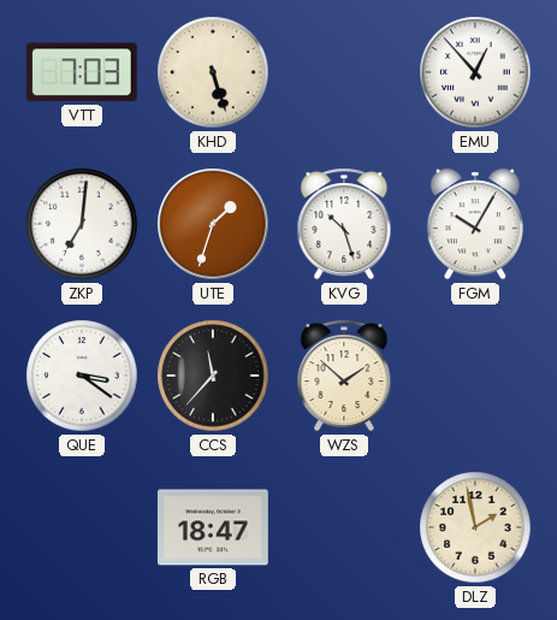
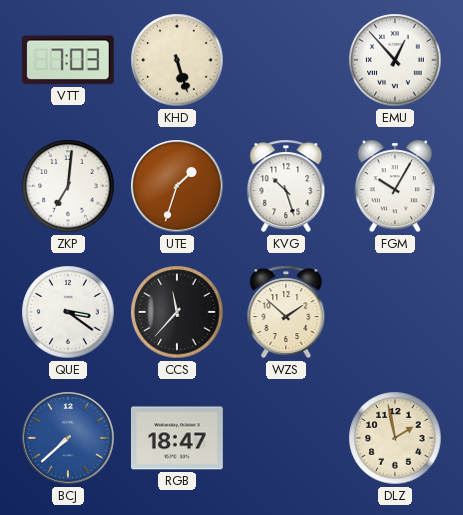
BCJ: none -> 7:38 (68, 438)
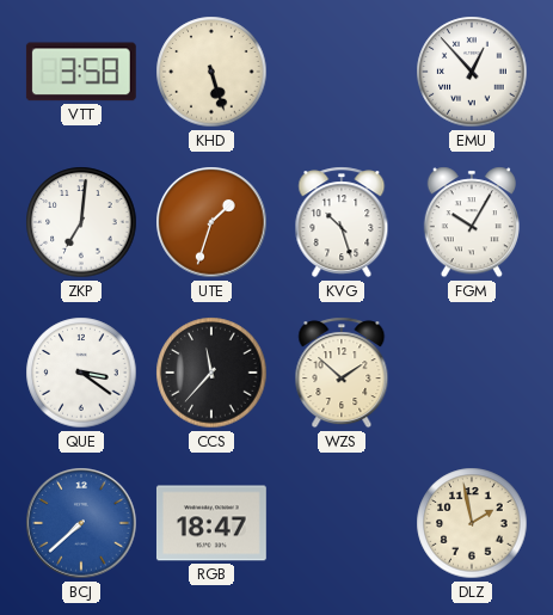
VTT: 7:03 -> 3:58 (81, 72)
